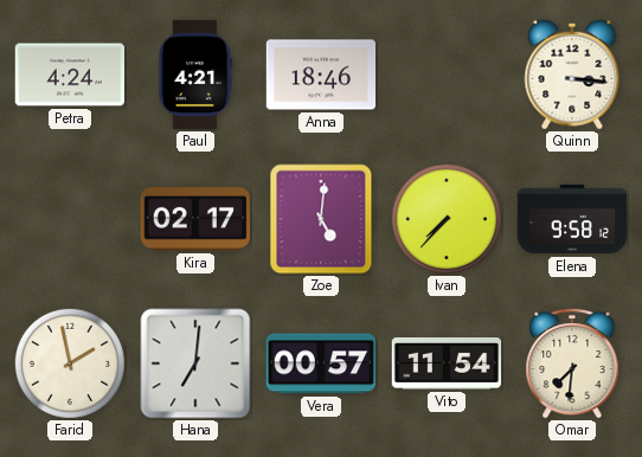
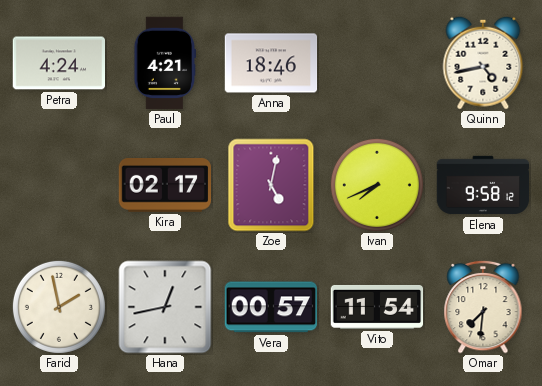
Quinn: 3:16 -> 4:43 (483, 63)
Zoe: 5:01 -> 5:02 (271, 185)
Ivan: 7:37 -> 7:41 (377, 185)
Hana: 7:01 -> 12:43 (165, 307)
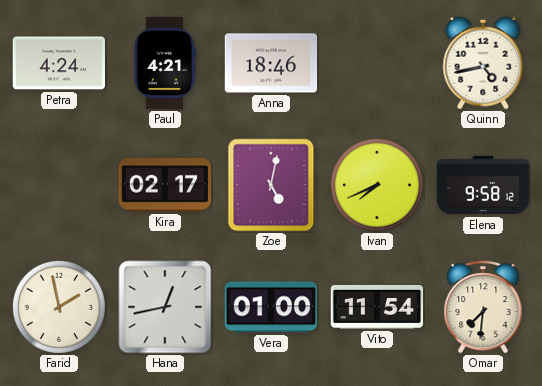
Vera: 00:57 -> 01:00 (270, 307)
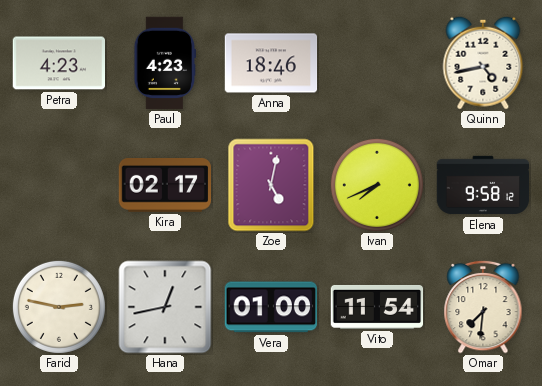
Petra: 4:24 -> 4:23 (58, 63)
Paul: 4:21 -> 4:23 (165, 63)
Farid: 1:58 -> 2:47 (59, 307)
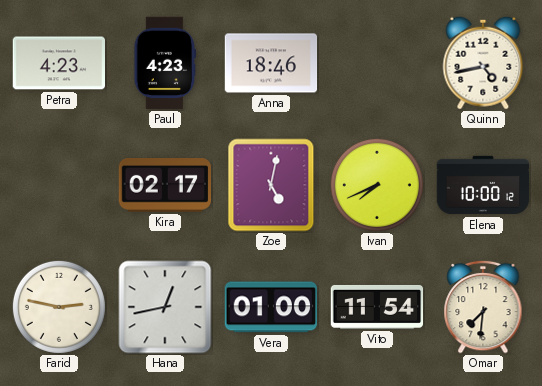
Elena: 9:58 -> 10:00 (483, 185)
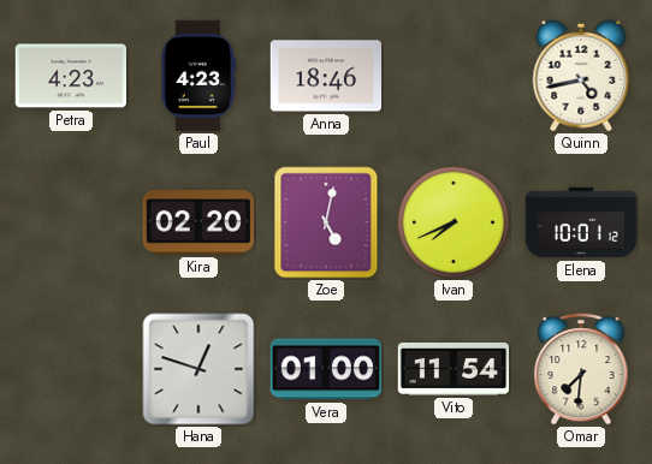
Kira: 02:17 -> 02:20 (197, 224)
Elena: 10:00 -> 10:01 (581, 222)
Farid: 2:47 -> none (59, 307)
Hana: 12:43 -> 12:48 (198, 369)
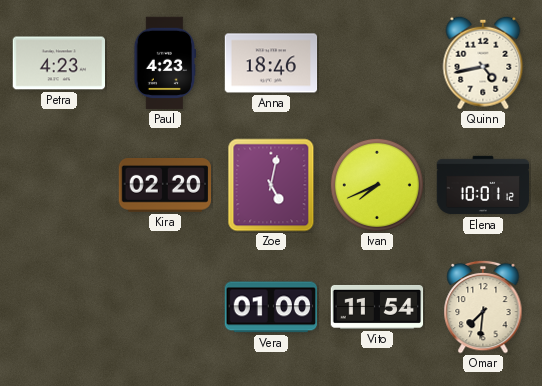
Hana: 12:48 -> none (198, 369)
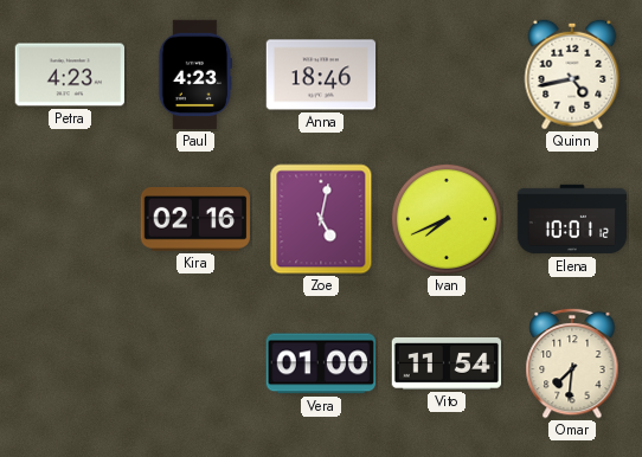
Kira: 02:20 -> 02:16 (194, 220)
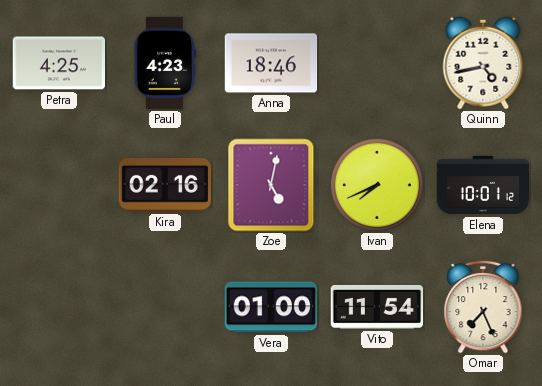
Petra: 4:23 -> 4:25 (58, 63)
Omar: 7:31 -> 7:26 (483, 307)
